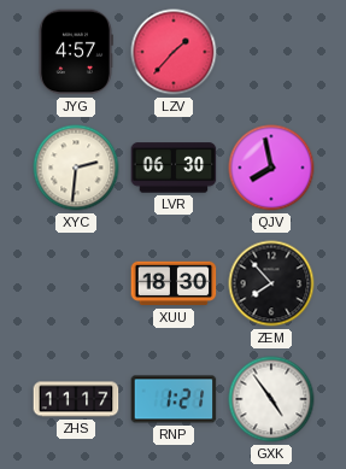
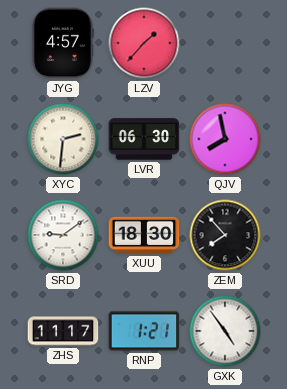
SRD: none -> 9:09 (63, 235)
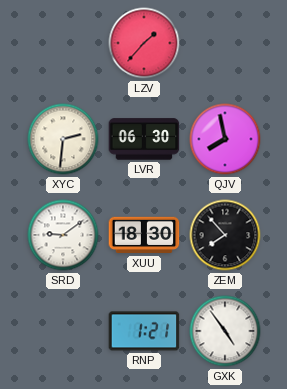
JYG: 4:57 -> none (63, 43)
ZHS: 11:17 -> none (63, 331)
